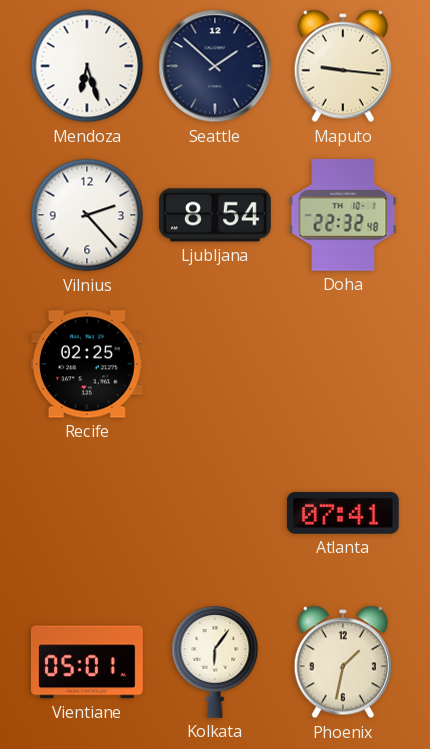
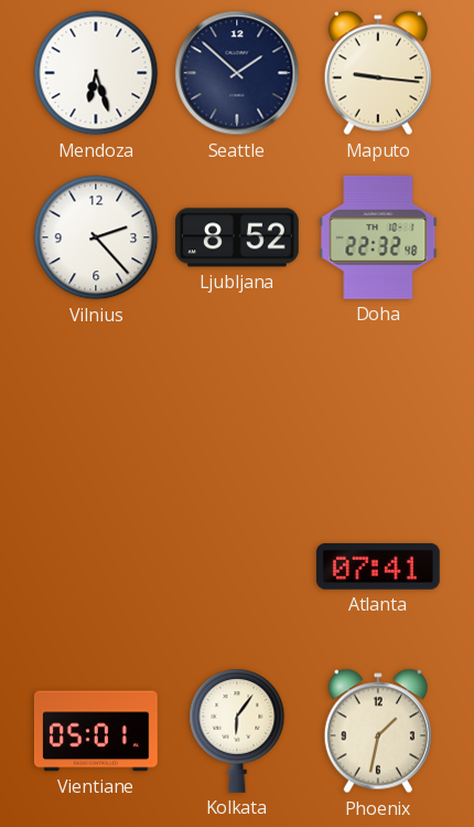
Ljubljana: 8:54 -> 8:52 (238, 237)
Recife: 02:25 -> none (87, 364)
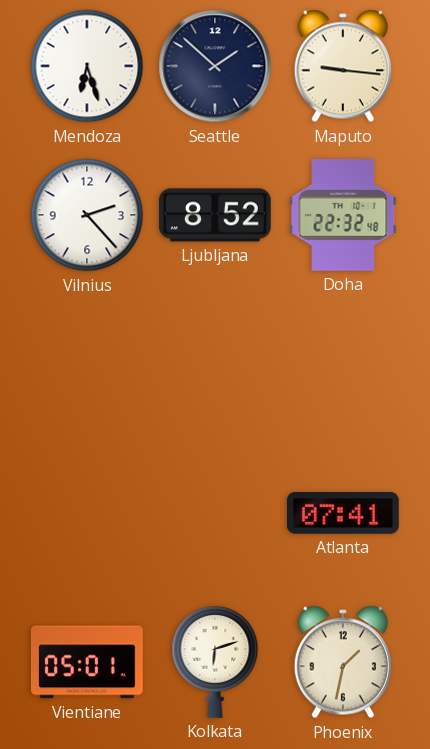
Kolkata: 6:06 -> 6:12 (215, 662)
